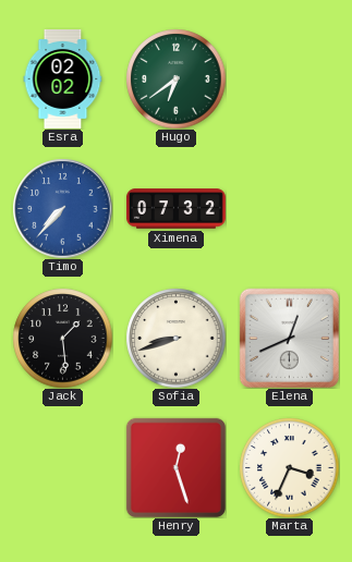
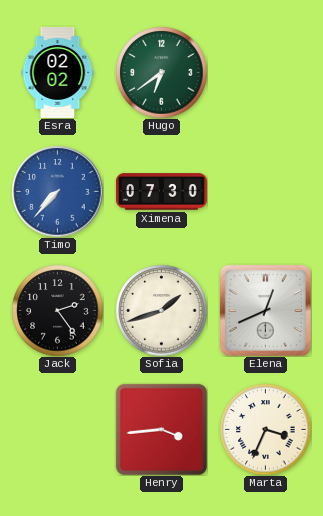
Ximena: 07:32 -> 07:30 (161, 192)
Jack: 1:29 -> 2:24 (57, 310)
Sofia: 8:42 -> 1:42 (161, 310)
Henry: 12:27 -> 3:44 (161, 429)
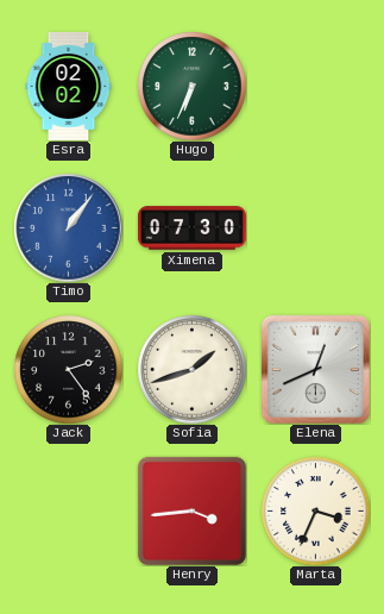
Hugo: 6:39 -> 6:34 (191, 86)
Timo: 7:37 -> 1:06 (68, 227)
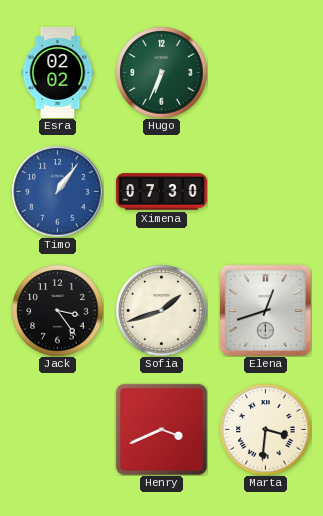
Jack: 2:24 -> 3:24 (57, 310)
Elena: 12:41 -> 12:42 (265, 310)
Henry: 3:44 -> 3:41 (161, 429)
Marta: 3:34 -> 3:31 (265, 429)
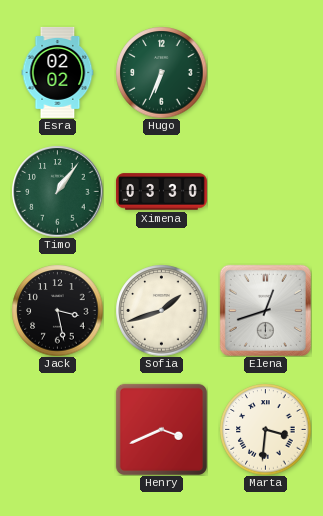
Timo dial: blue -> green (57, 191)
Ximena: 07:30 -> 03:30 (161, 192)
Jack: 3:24 -> 3:28 (57, 310)
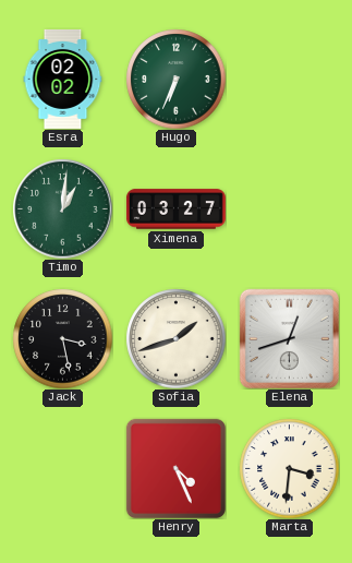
Timo: 1:06 -> 1:01 (62, 208)
Ximena: 03:30 -> 03:27 (175, 209)
Henry: 3:41 -> 4:26 (175, 468)
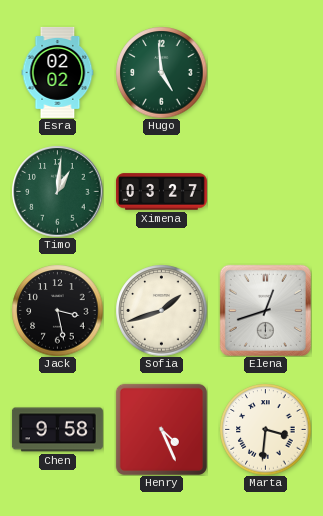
Hugo: 6:34 -> 4:59 (161, 72)
Chen: none -> 9:58 (57, 430)
